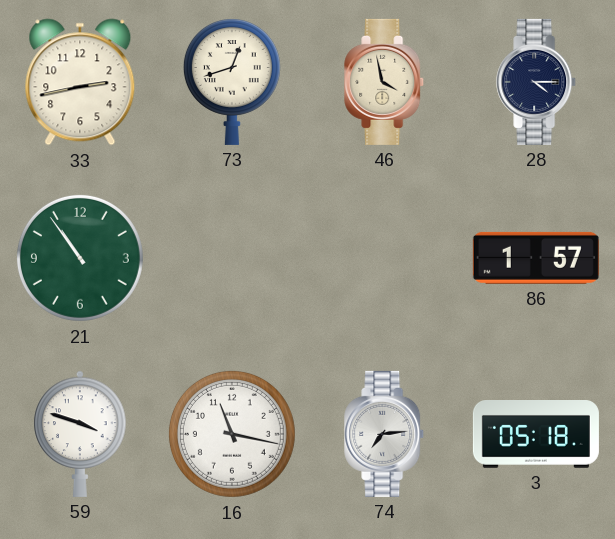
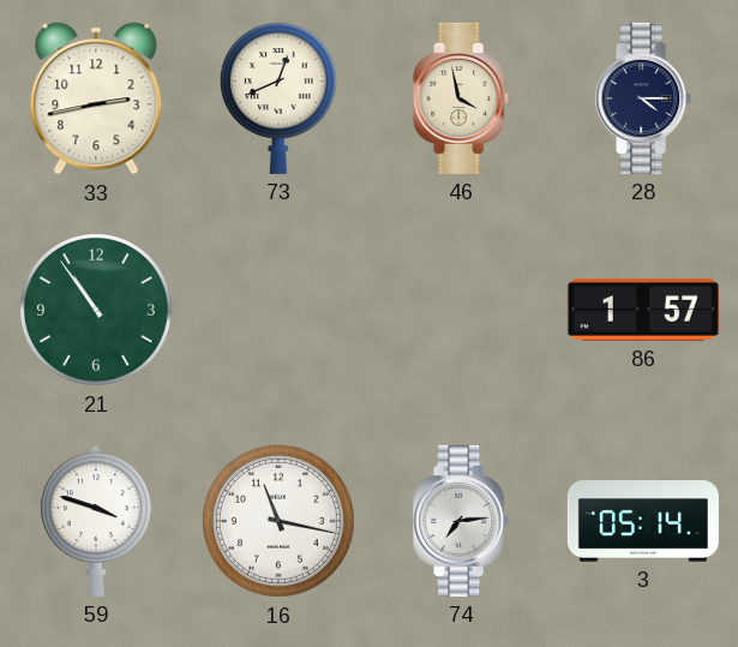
73: 12:42 -> 12:41 (278, 98)
3: 05:18 -> 05:14 (643, 522)
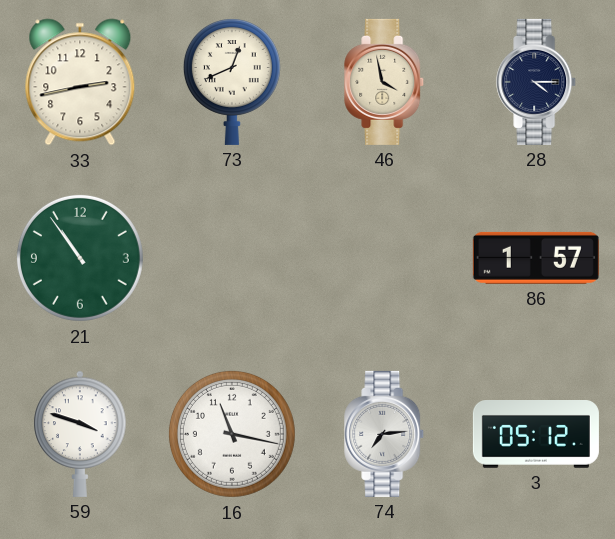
3: 05:14 -> 05:12 (536, 435)
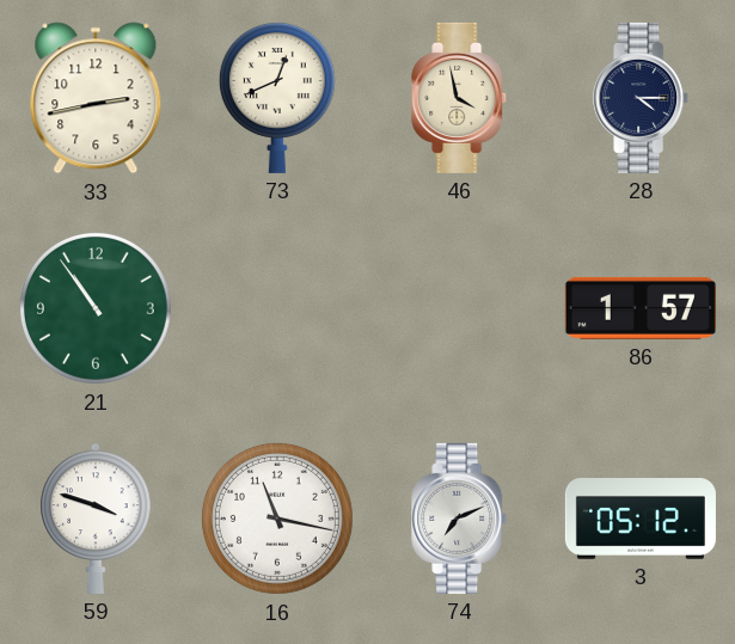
74: 7:14 -> 7:11 (460, 519)
